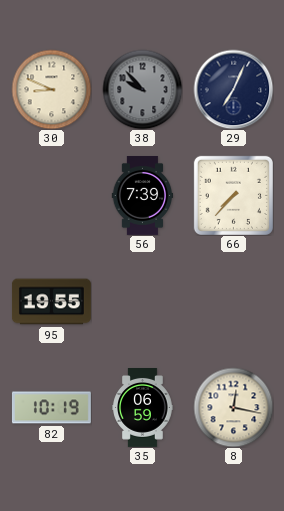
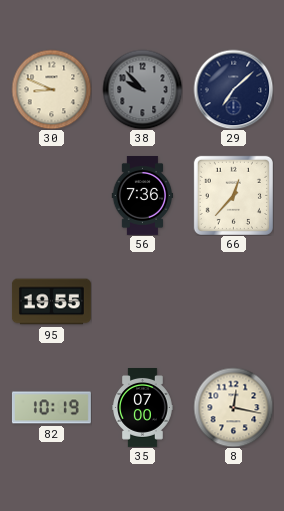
29: 7:04 -> 7:08 (233, 89)
56: 7:39 -> 7:36 (143, 196)
66: 7:37 -> 12:37 (233, 195)
35: 06:59 -> 07:00 (143, 408)
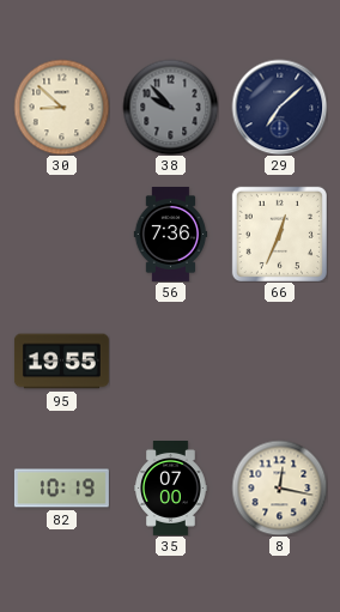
30: 8:49 -> 8:52 (61, 107)
66: 12:37 -> 12:34 (279, 234)
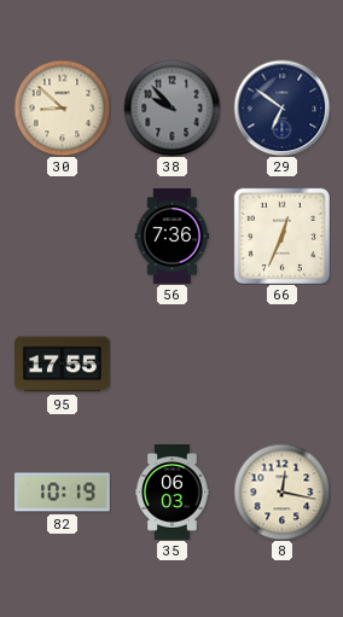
29: 7:08 -> 6:51 (281, 107)
95: 19:55 -> 17:55 (63, 365)
35: 07:00 -> 06:03 (173, 493)
